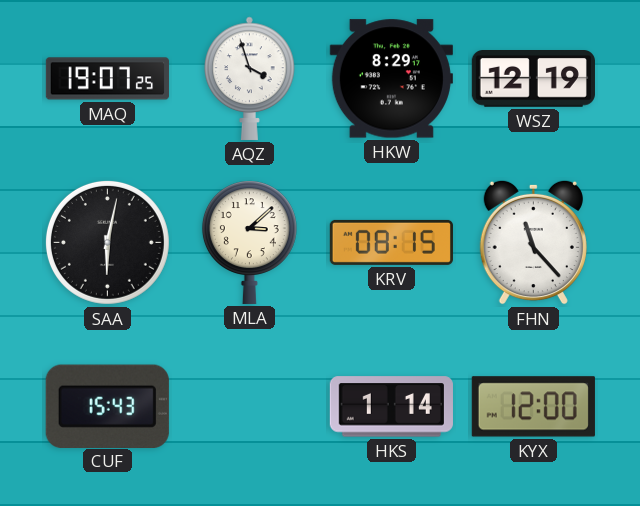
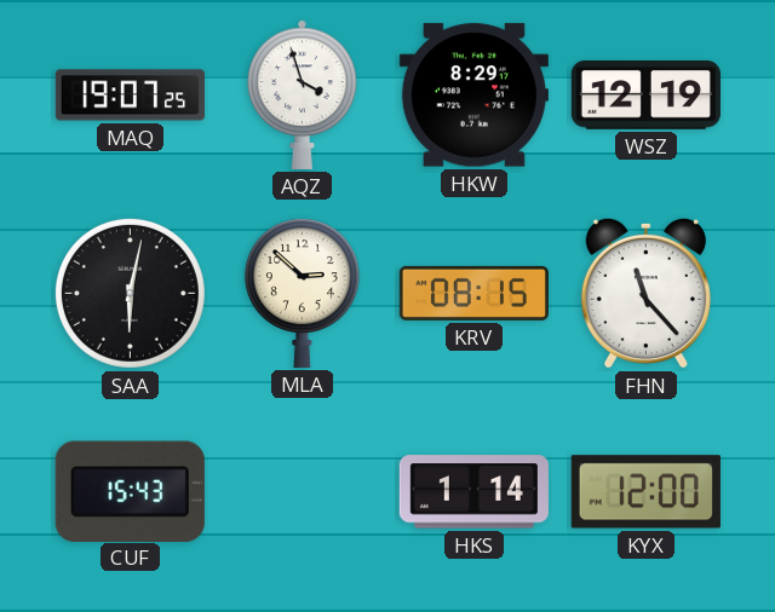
MLA: 3:08 -> 2:52 (302, 293)
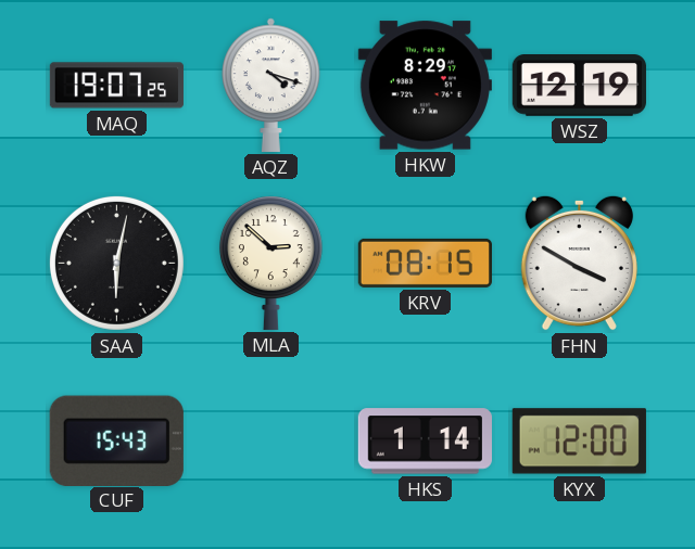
AQZ: 3:57 -> 4:18 (271, 85)
FHN: 11:23 -> 3:50 (579, 263)
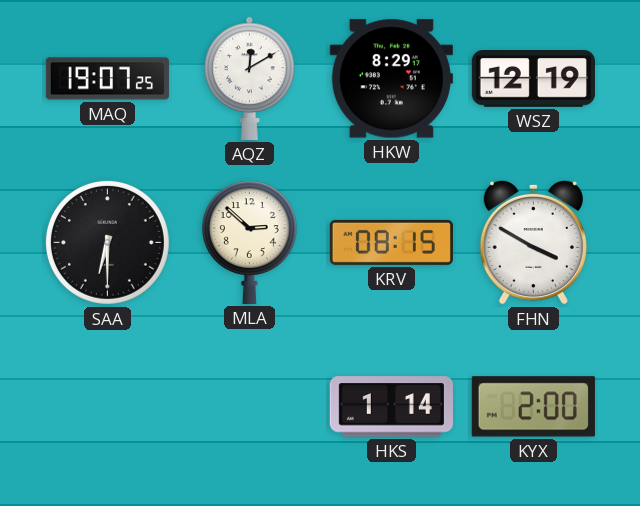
AQZ: 4:18 -> 12:10 (250, 78)
SAA: 6:02 -> 6:30 (107, 242)
CUF: 15:43 -> none (116, 441)
KYX: 12:00 -> 2:00 (533, 407)
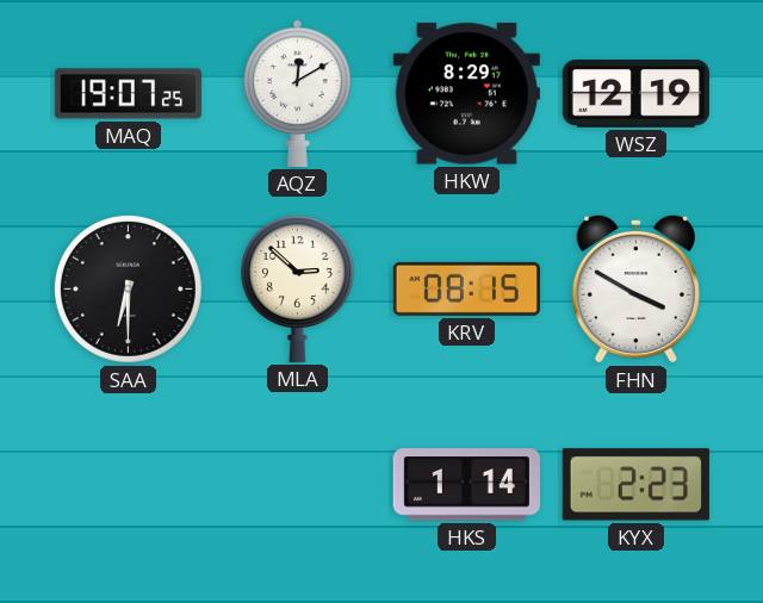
KYX: 2:00 -> 2:23 (635, 485)
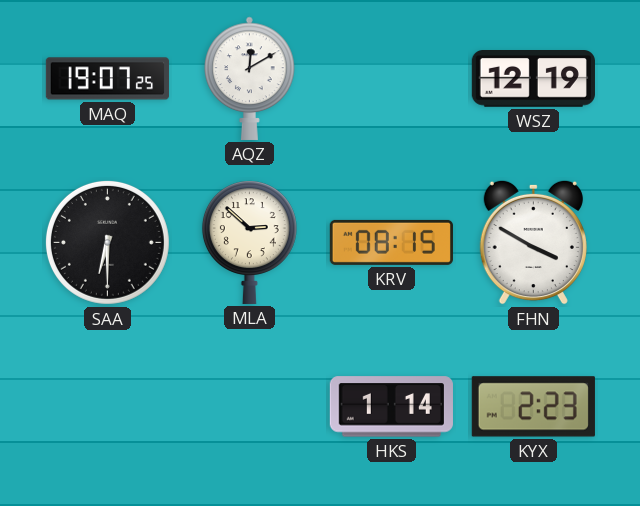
HKW: 8:29 -> none (466, 94)
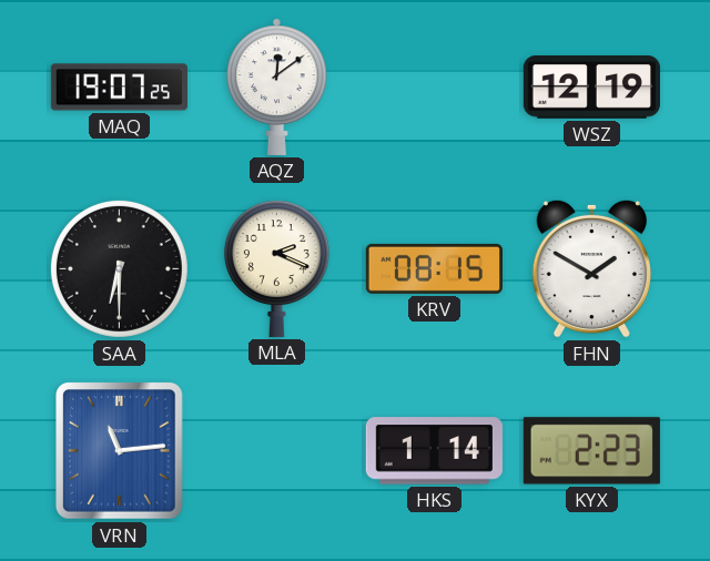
AQZ: 12:10 -> 12:09 (277, 86)
MLA: 2:52 -> 2:19 (276, 268)
FHN: 3:50 -> 1:50 (591, 268)
VRN: none -> 11:14 (120, 451)
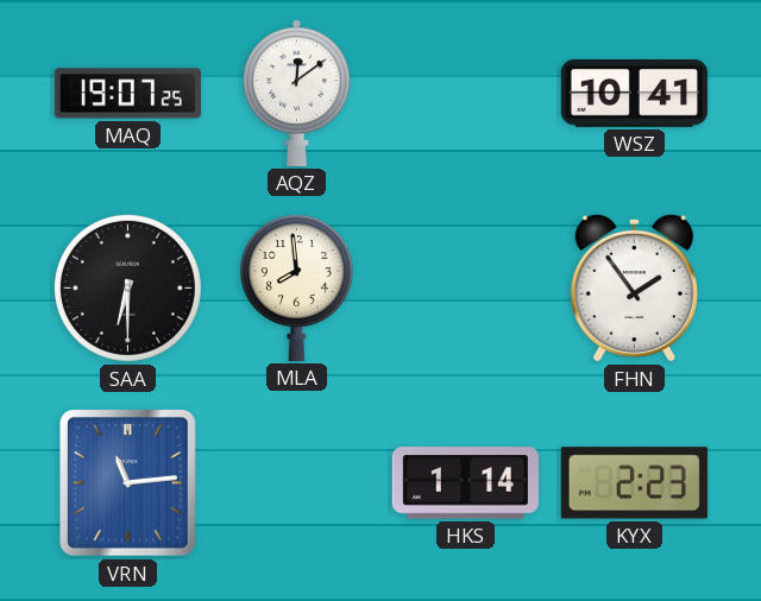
WSZ: 12:19 -> 10:41 (634, 94)
MLA: 2:19 -> 7:59 (296, 287)
KRV: 08:15 -> none (434, 268)
FHN: 1:50 -> 1:54 (634, 287)
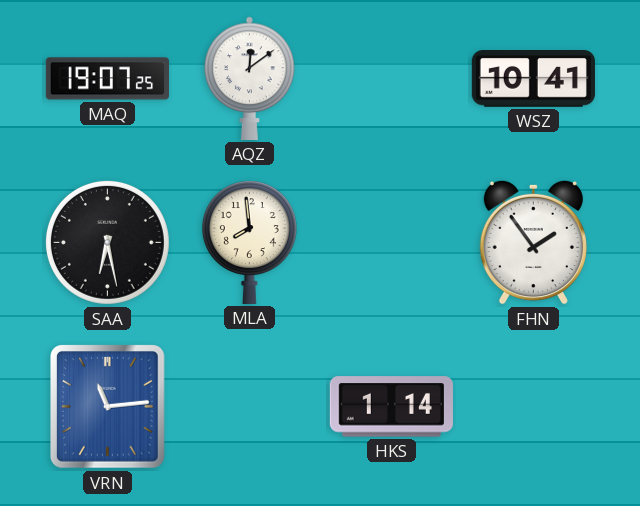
SAA: 6:30 -> 6:28 (107, 242)
KYX: 2:23 -> none (634, 483)
